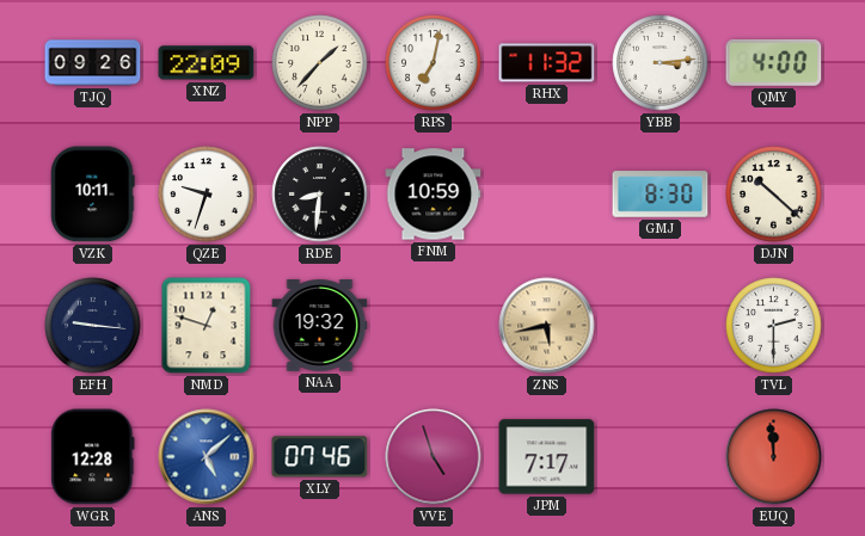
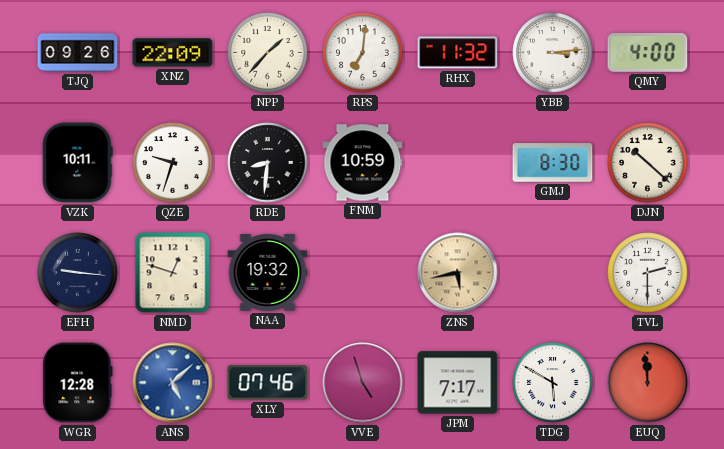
RPS: 7:02 -> 7:01 (363, 53)
TDG: none -> 5:50 (553, 383)
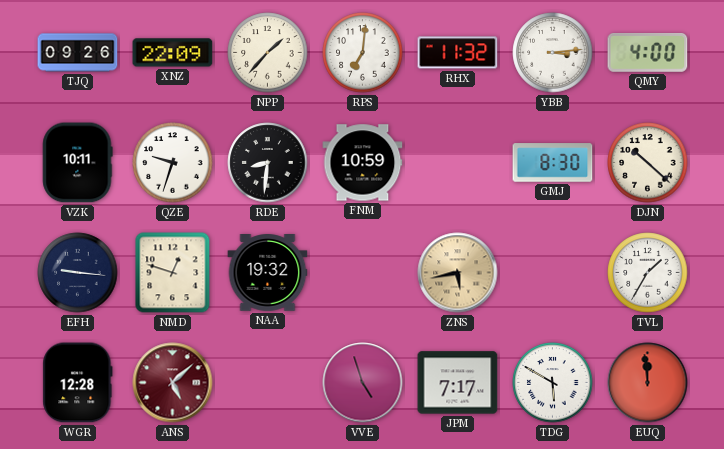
TVL: 2:30 -> 1:35 (648, 273)
ANS dial: blue -> burgundy (173, 383)
XLY: 07:46 -> none (268, 383)
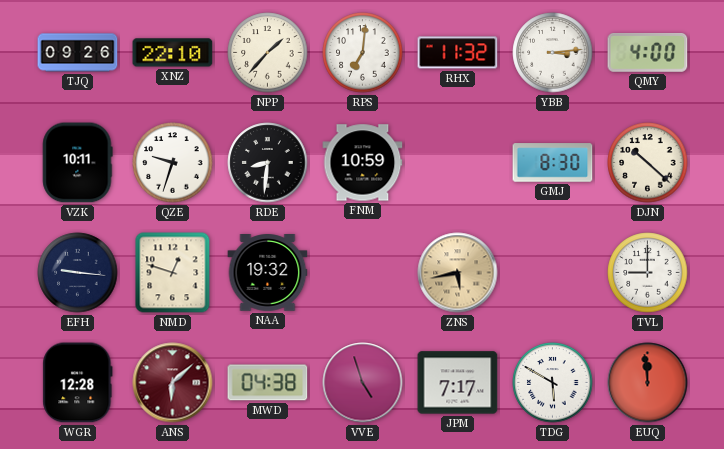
XNZ: 22:09 -> 22:10 (173, 53)
TVL: 1:35 -> 9:00 (648, 273)
ANS: 5:08 -> 6:08 (173, 383)
MWD: none -> 04:38 (268, 383)
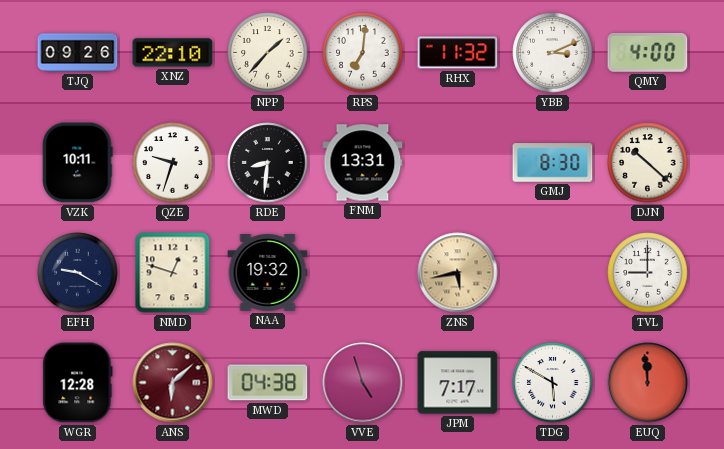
YBB: 3:14 -> 3:11 (553, 53)
FNM: 10:59 -> 13:31 (363, 163)
EFH: 9:16 -> 9:20 (78, 273)
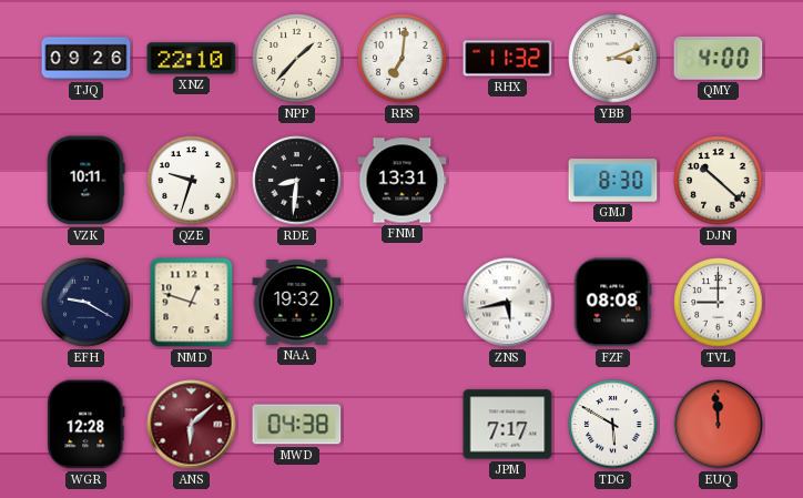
ZNS dial: champagne -> white (508, 303)
FZF: none -> 08:08 (613, 303)
VVE: 4:57 -> none (363, 383)
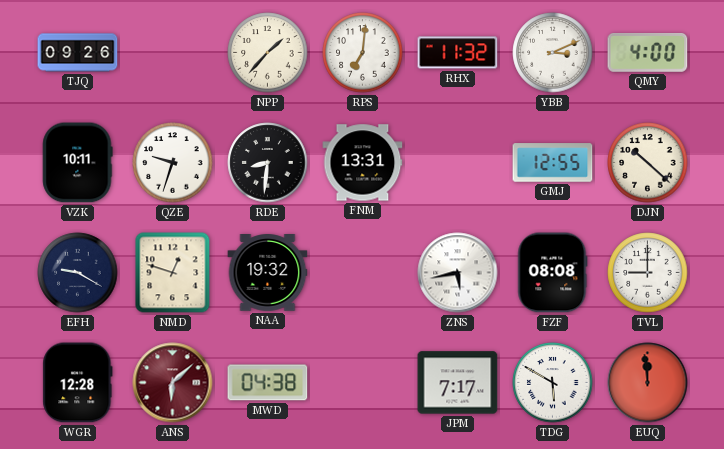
XNZ: 22:10 -> none (192, 59)
GMJ: 8:30 -> 12:55 (553, 163)
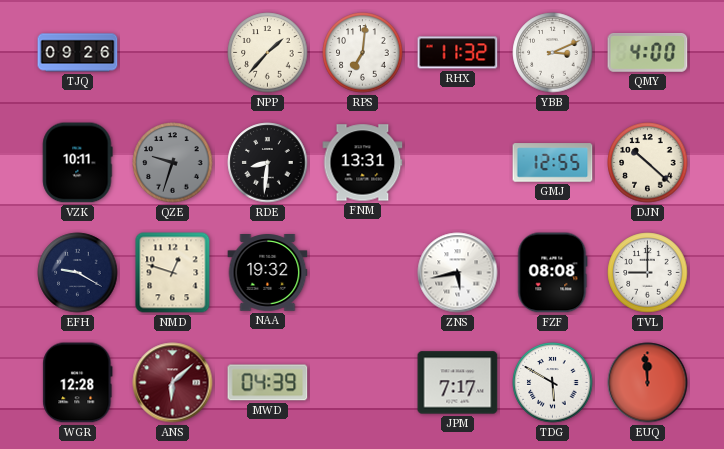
QZE dial: white -> grey (173, 163)
MWD: 04:38 -> 04:39 (268, 383)
